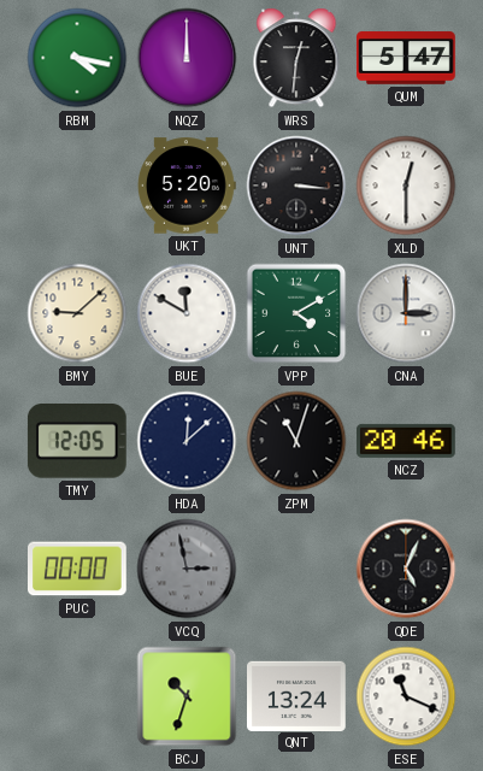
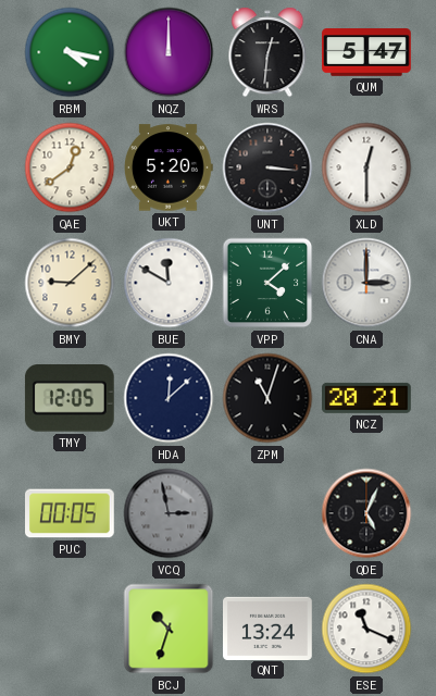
QAE: none -> 12:39 (70, 167)
VPP: 4:10 -> 4:08 (267, 283)
NCZ: 20:46 -> 20:21 (368, 398)
PUC: 00:00 -> 00:05 (71, 513)
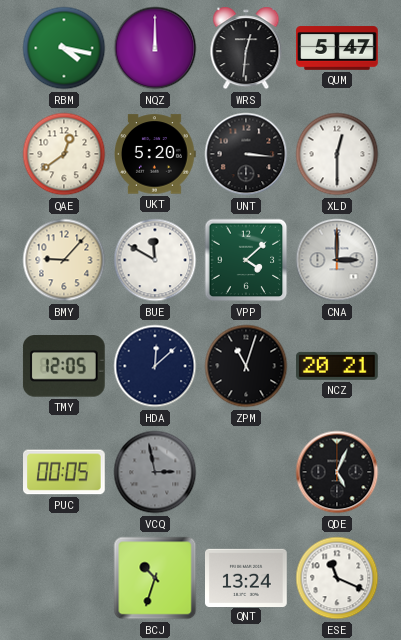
BMY: 9:08 -> 9:07 (64, 260)
